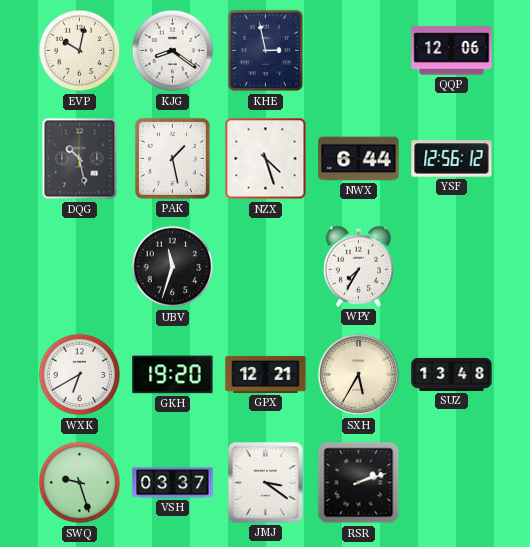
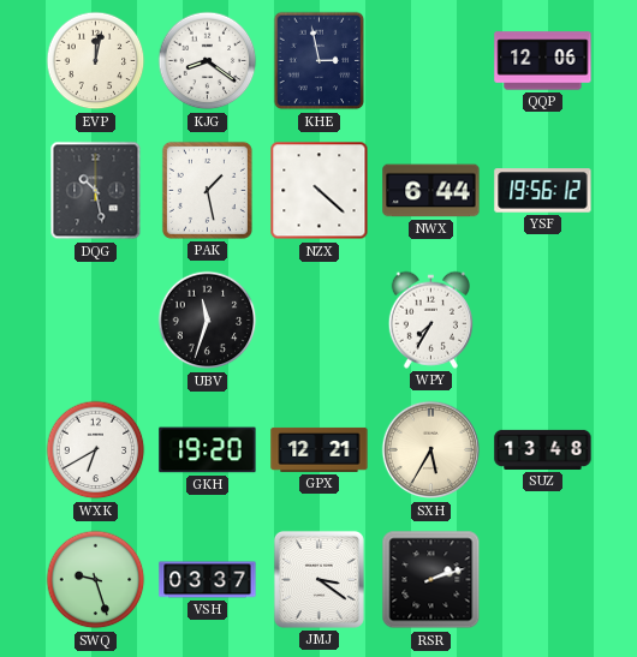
EVP: 10:02 -> 12:02 (96, 61)
NZX: 4:27 -> 4:22 (320, 191)
YSF: 12:56 -> 19:56 (543, 191)
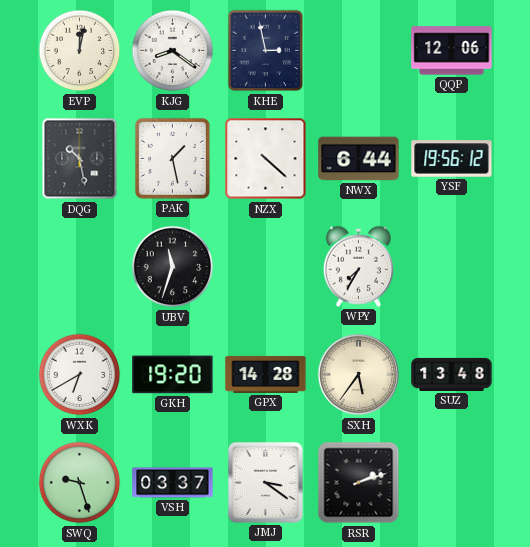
GPX: 12:21 -> 14:28 (266, 374)
SXH: 5:35 -> 5:36 (359, 375)
